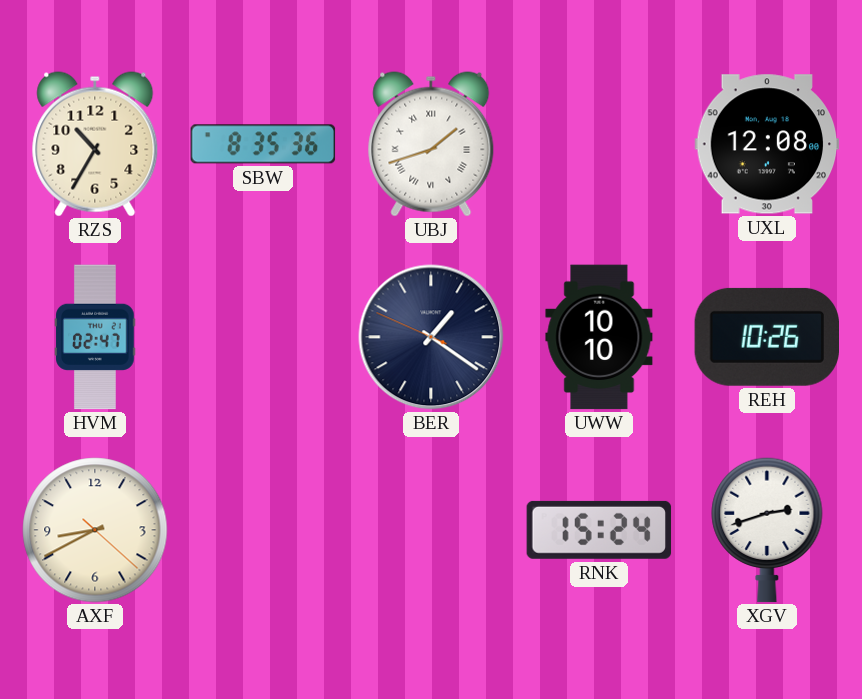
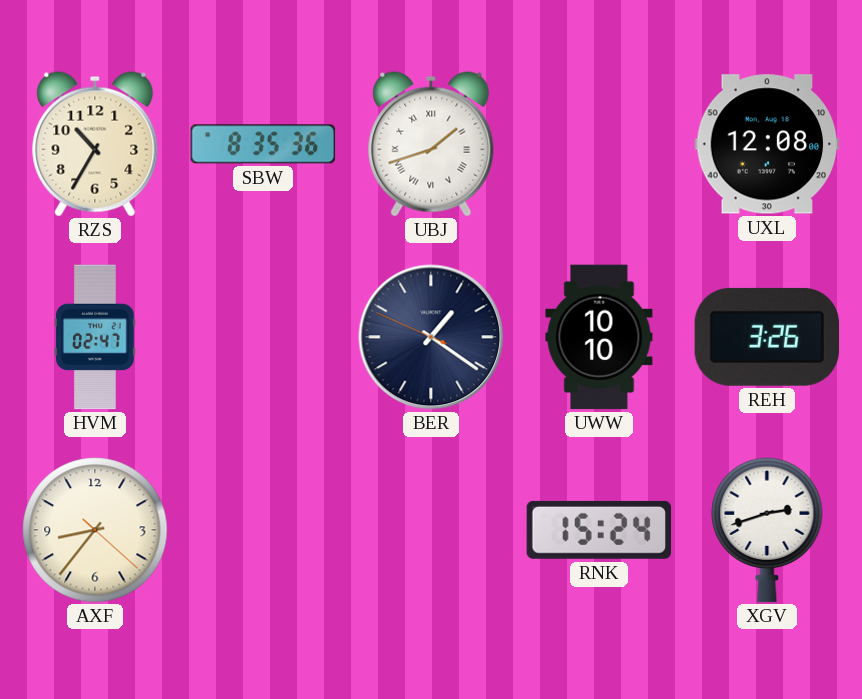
REH: 10:26 -> 3:26 (766, 337)
AXF: 8:40 -> 8:36 (95, 530)
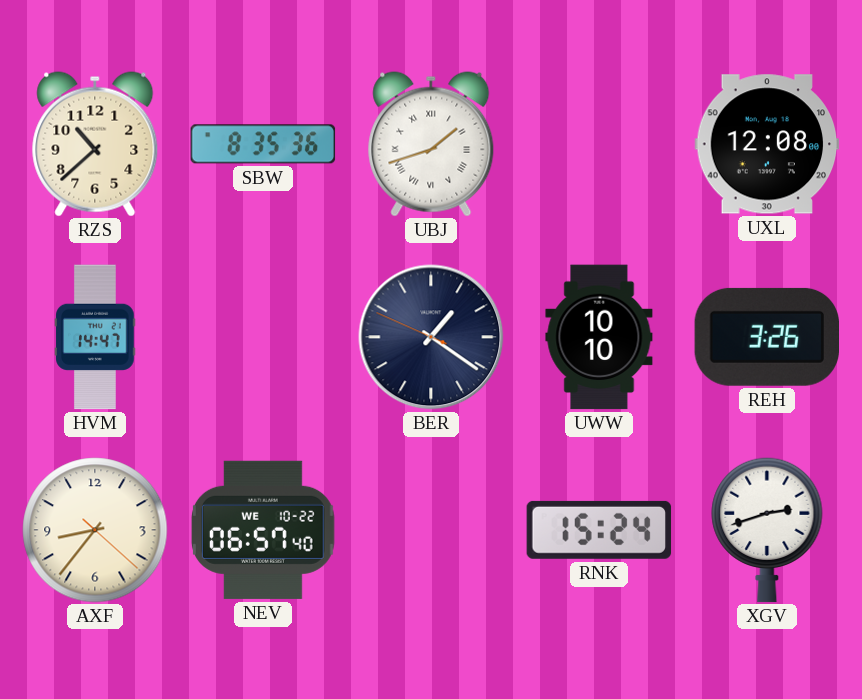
RZS: 10:35 -> 10:38 (95, 144)
HVM: 02:47 -> 14:47 (95, 337)
NEV: none -> 06:57 (263, 530)
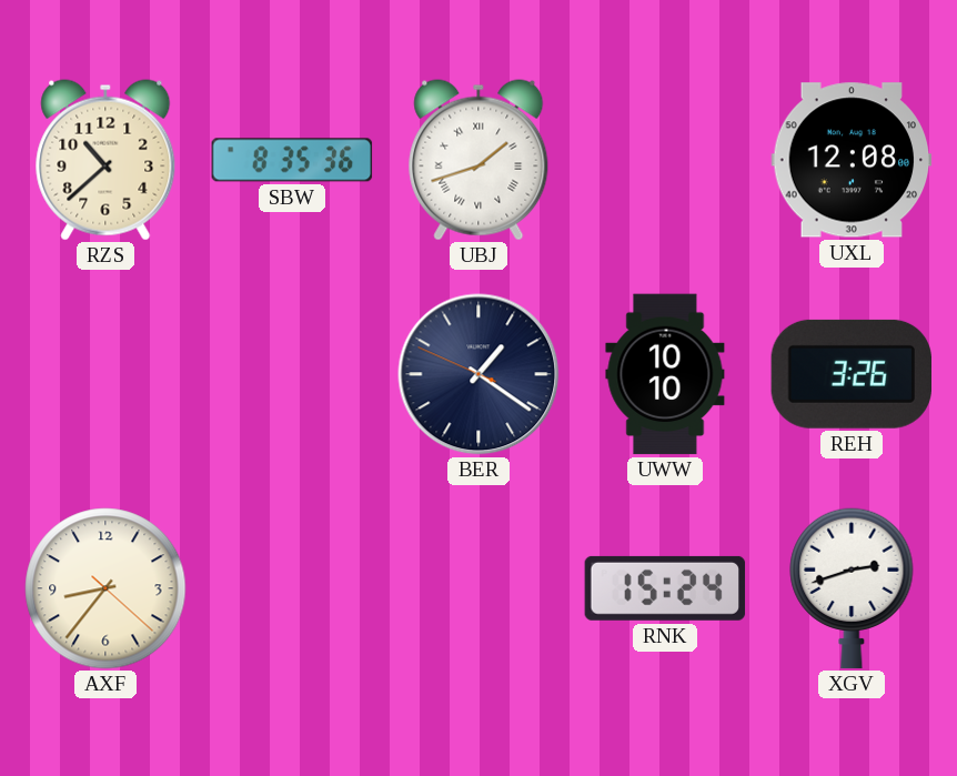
HVM: 14:47 -> none (95, 337)
NEV: 06:57 -> none (263, 530)
